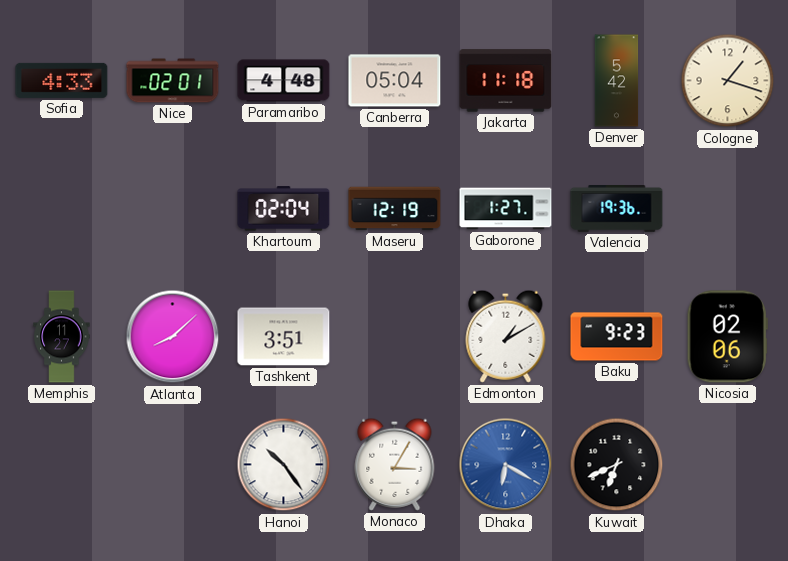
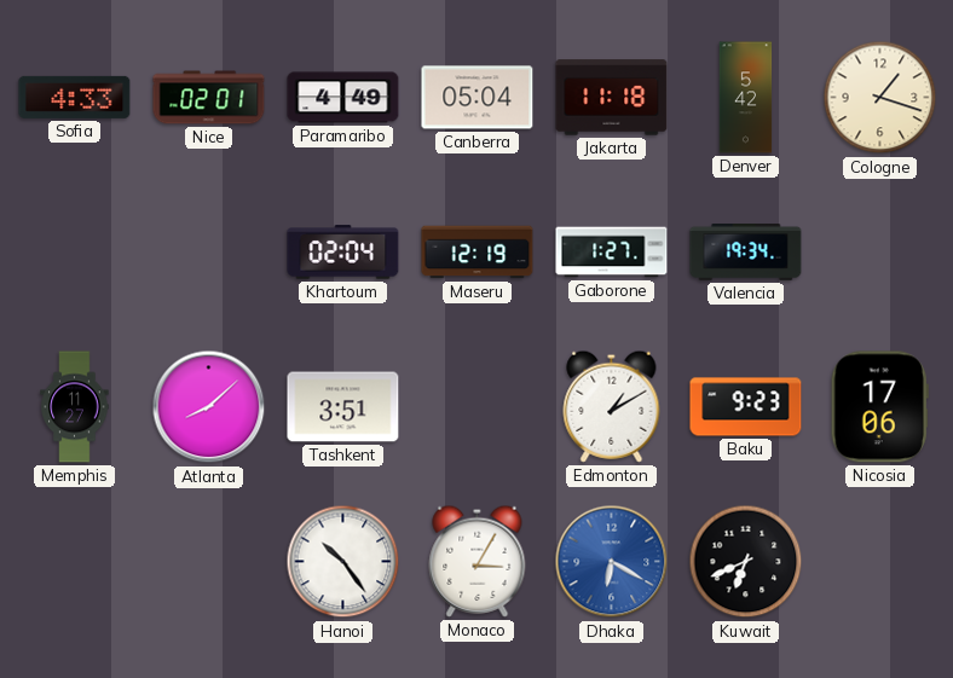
Paramaribo: 4:48 -> 4:49 (343, 98)
Valencia: 19:36 -> 19:34 (746, 253)
Nicosia: 02:06 -> 17:06 (879, 407)
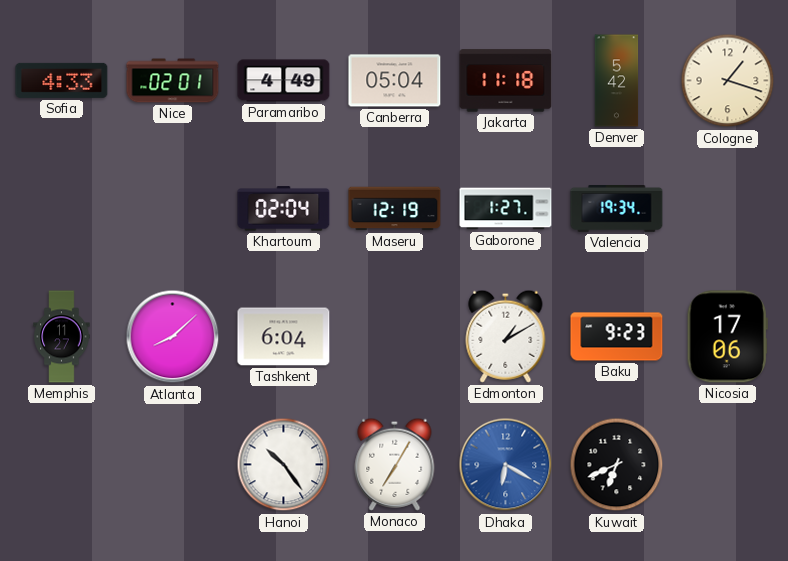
Tashkent: 3:51 -> 6:04 (284, 337)
Monaco: 3:05 -> 7:05 (395, 464)
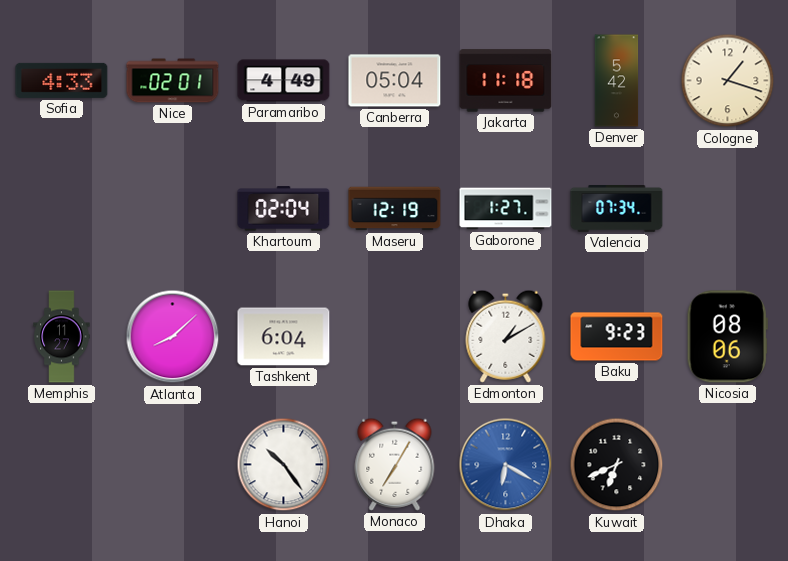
Valencia: 19:34 -> 07:34 (617, 209)
Nicosia: 17:06 -> 08:06 (727, 337)
